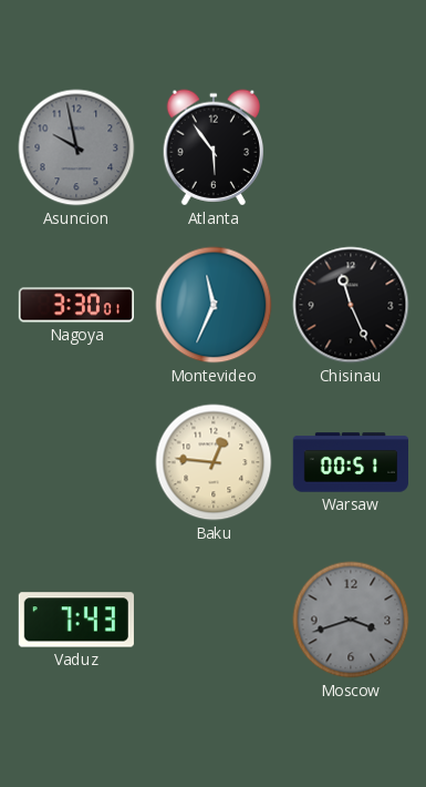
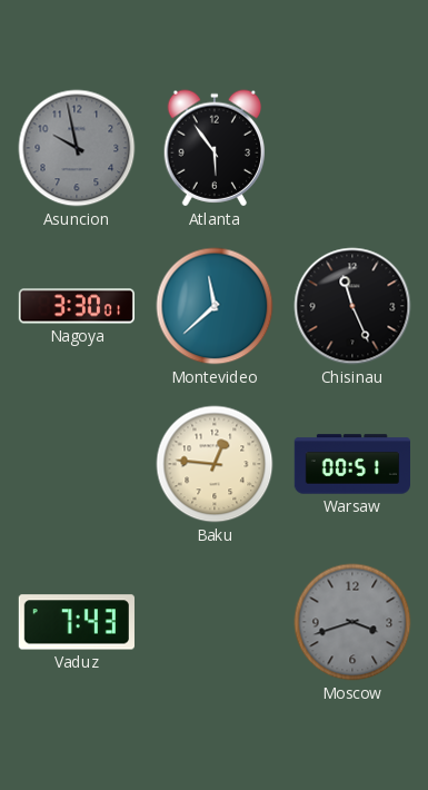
Montevideo: 11:34 -> 11:38 (215, 306)
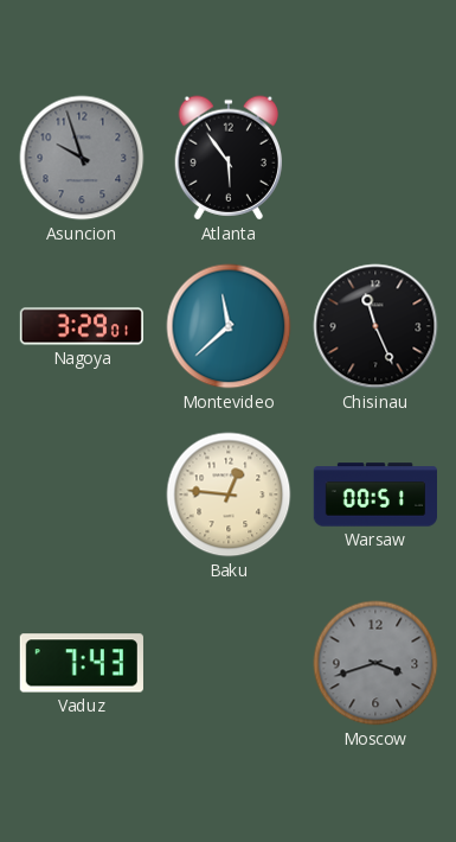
Asuncion: 9:58 -> 9:57 (82, 158)
Nagoya: 3:30 -> 3:29 (81, 326)
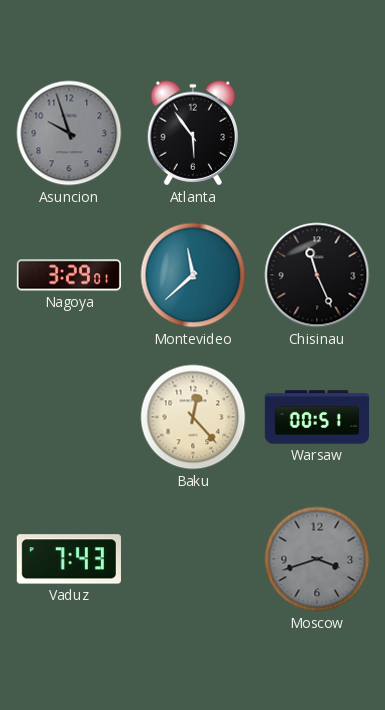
Baku: 12:46 -> 12:23 (193, 417)
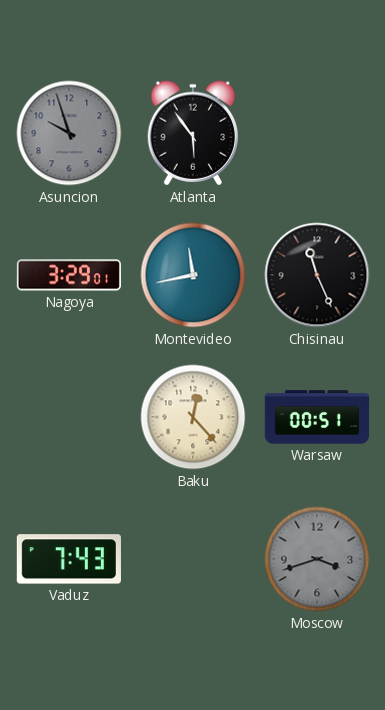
Montevideo: 11:38 -> 11:43 (193, 275)
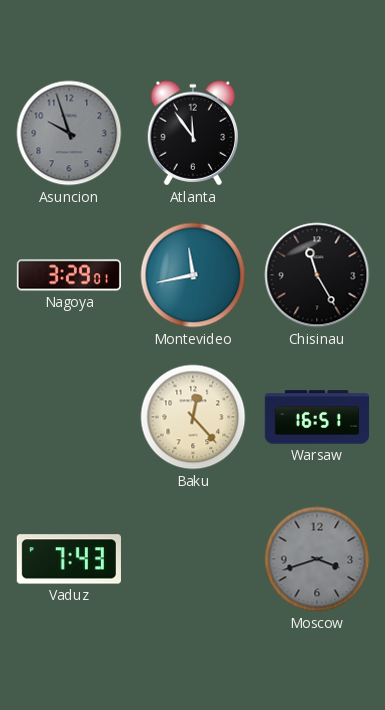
Atlanta: 5:54 -> 11:54 (192, 133)
Chisinau: 11:26 -> 11:25 (317, 275)
Warsaw: 00:51 -> 16:51 (317, 417)
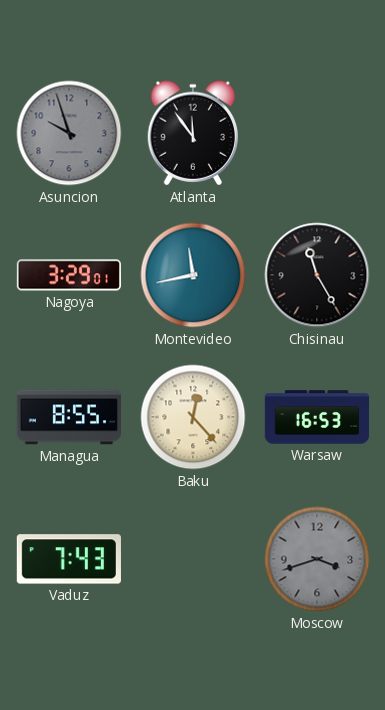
Managua: none -> 8:55 (68, 417)
Warsaw: 16:51 -> 16:53 (317, 417)
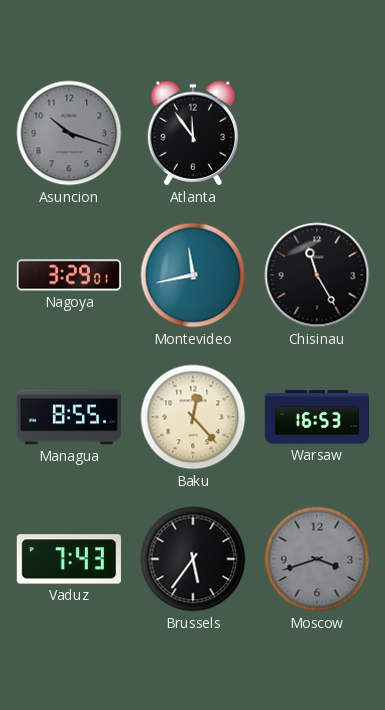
Asuncion: 9:57 -> 10:18 (69, 133)
Brussels: none -> 5:36 (193, 559)
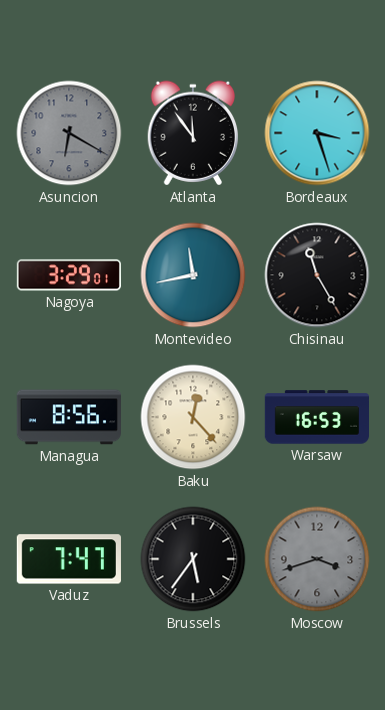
Asuncion: 10:18 -> 6:20 (69, 133)
Bordeaux: none -> 3:27 (317, 133)
Managua: 8:55 -> 8:56 (68, 417)
Vaduz: 7:43 -> 7:47 (69, 559)
